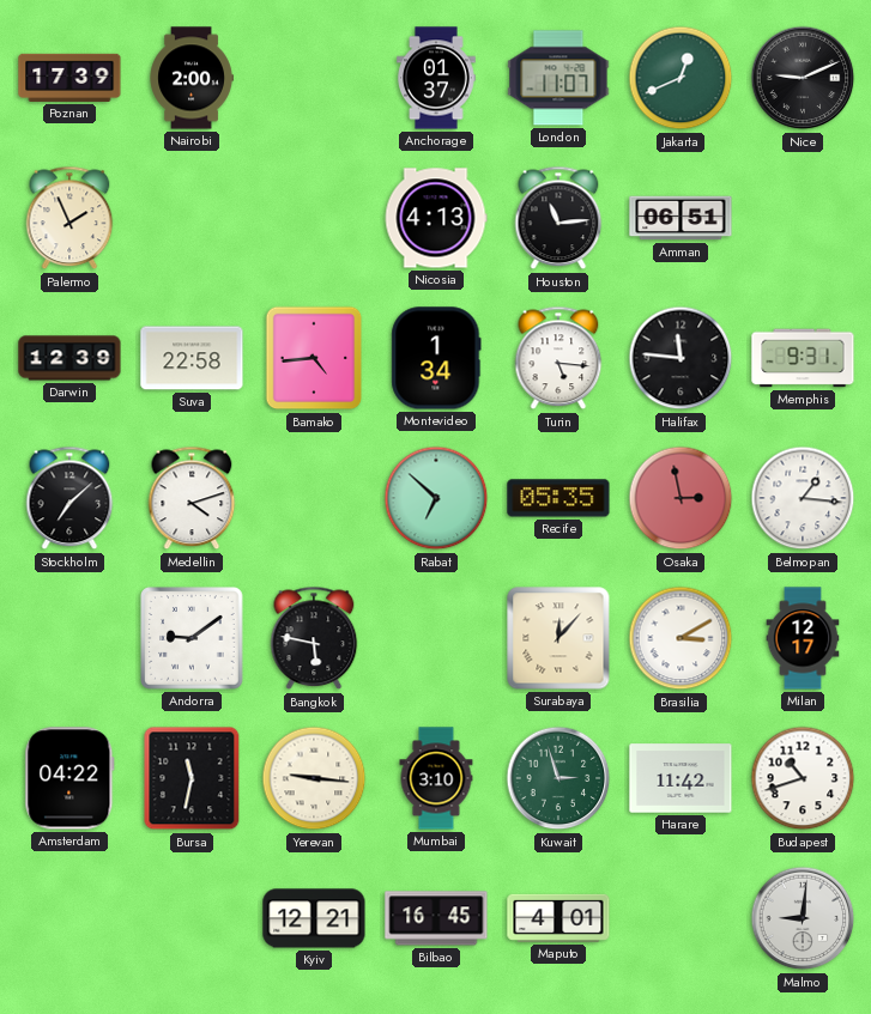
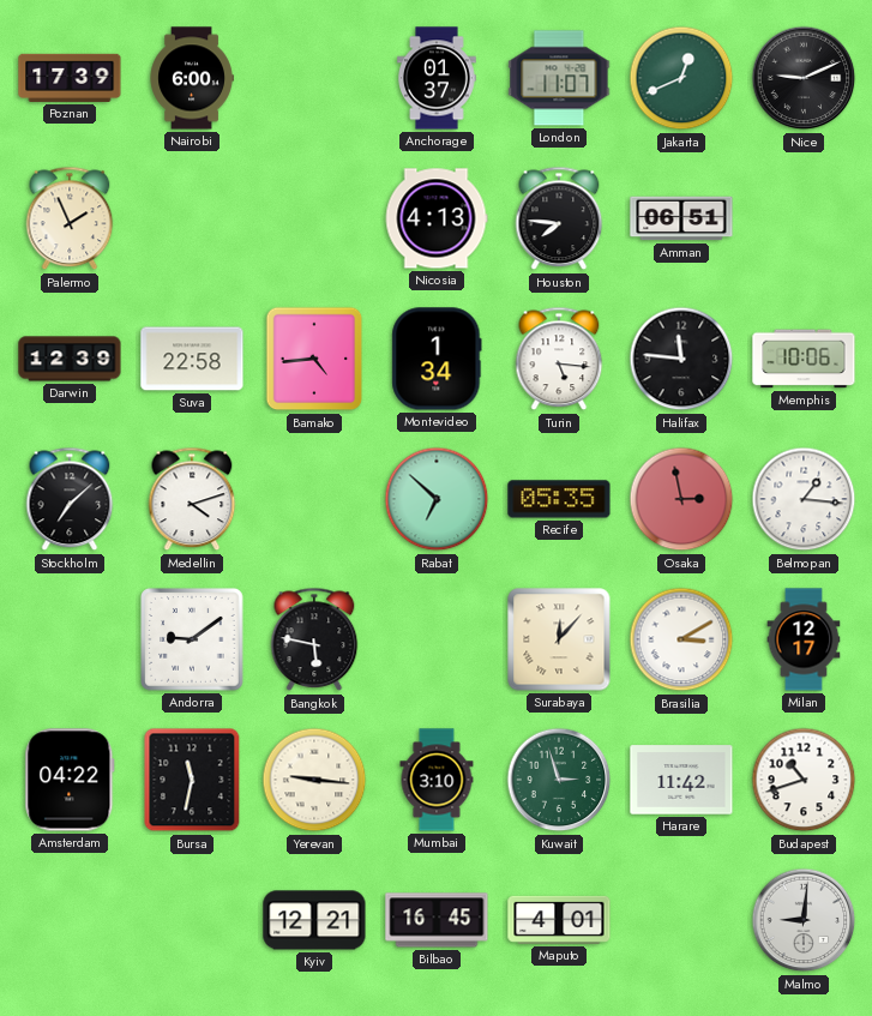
Nairobi: 2:00 -> 6:00 (192, 78)
Houston: 11:14 -> 7:46 (559, 218)
Memphis: 9:31 -> 10:06 (804, 359)
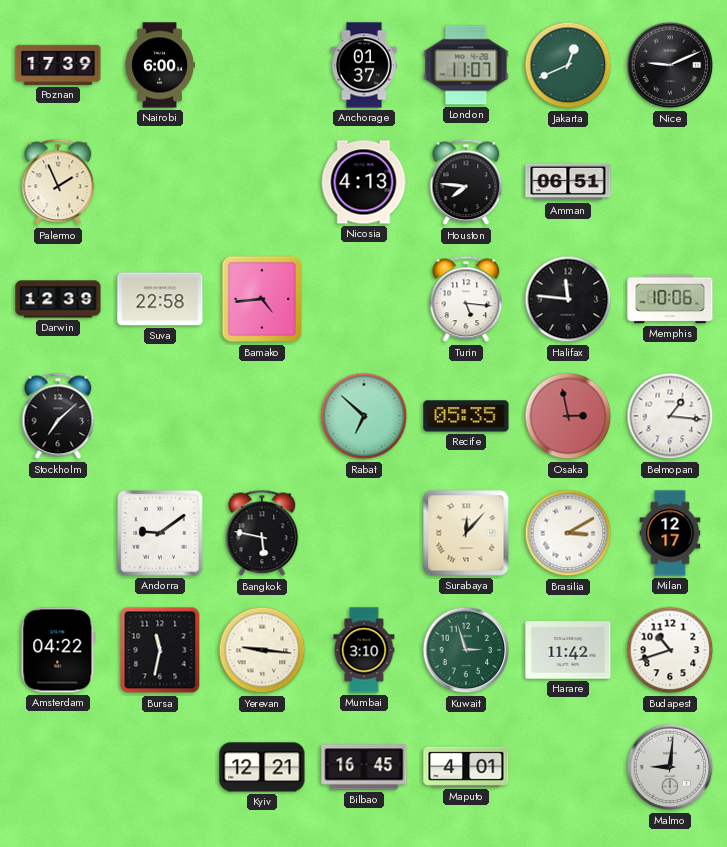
Montevideo: 1:34 -> none (437, 359)
Medellin: 4:12 -> none (192, 499)
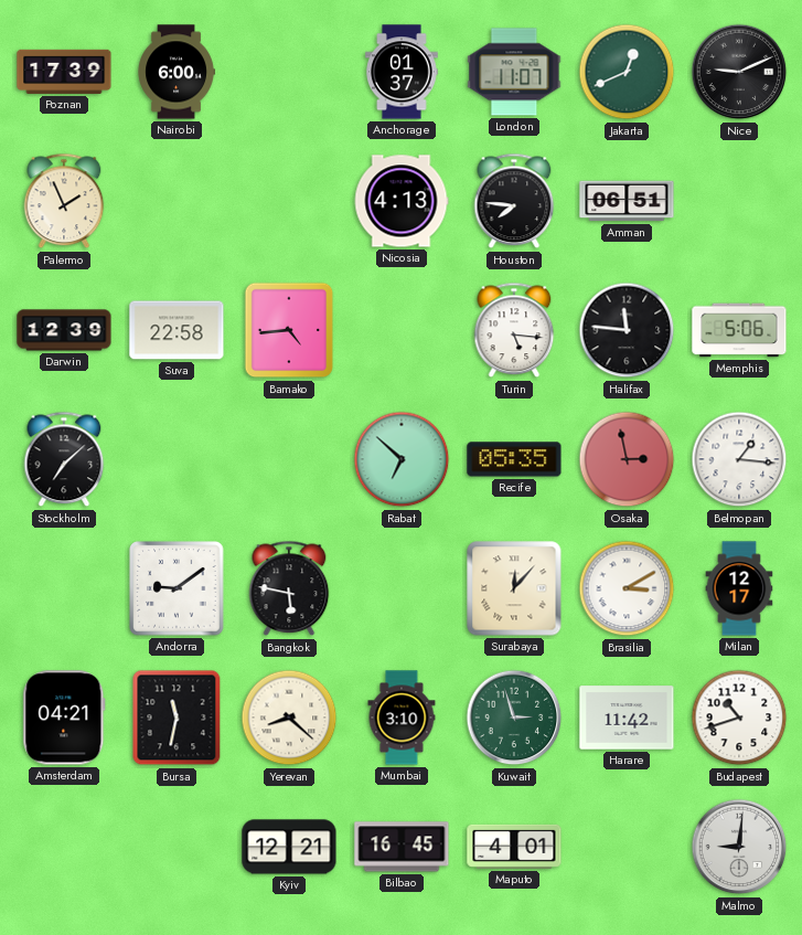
Memphis: 10:06 -> 5:06 (739, 330)
Amsterdam: 04:22 -> 04:21 (64, 718)
Yerevan: 9:16 -> 8:22 (289, 718)
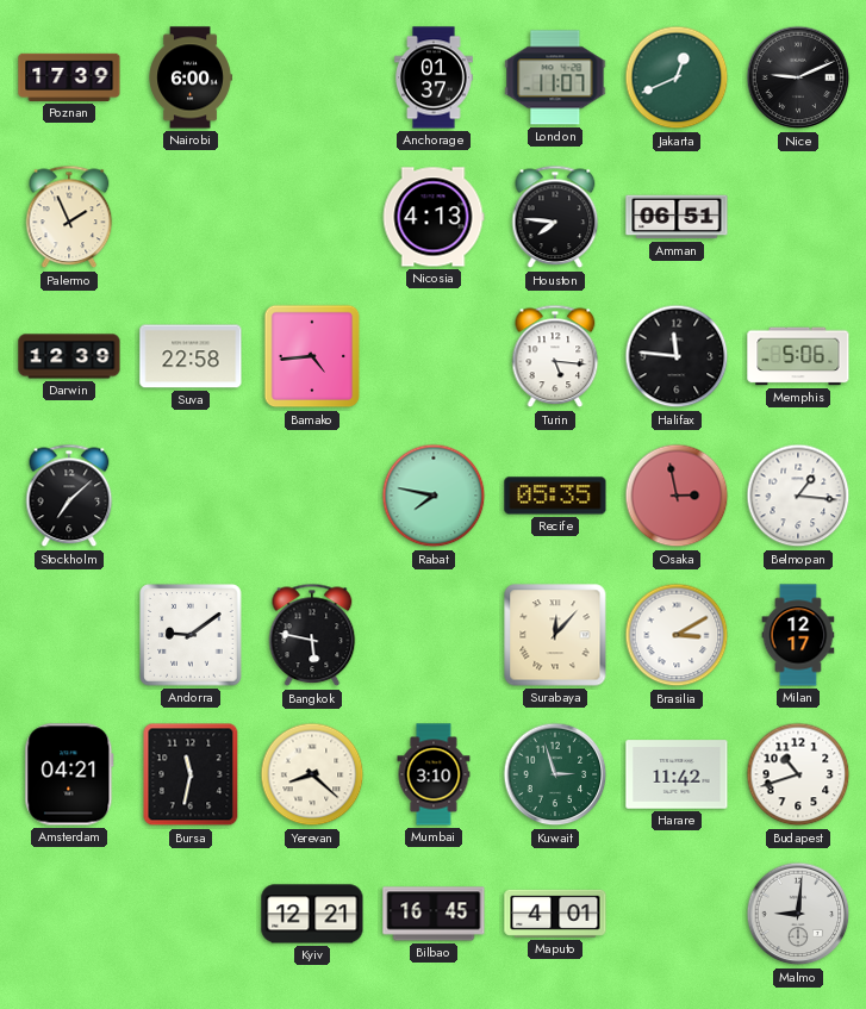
Rabat: 6:52 -> 7:47 (434, 496)
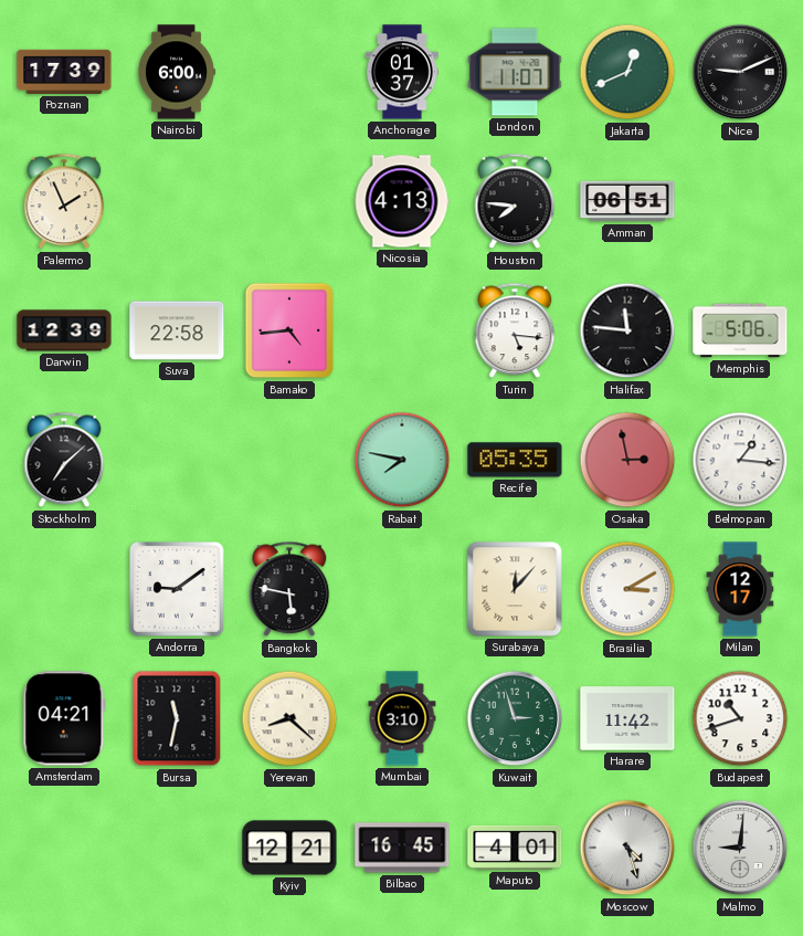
Moscow: none -> 4:27 (627, 848)
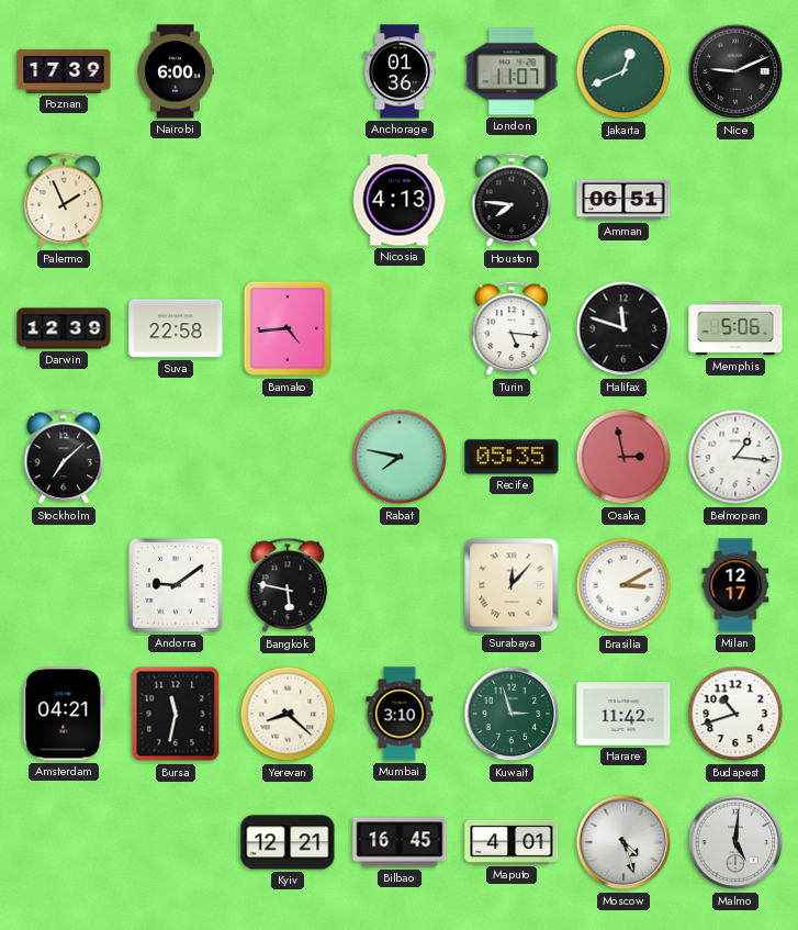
Anchorage: 01:37 -> 01:36 (400, 71)
Halifax: 11:46 -> 11:48 (623, 328)
Malmo: 9:01 -> 5:01 (735, 842)
